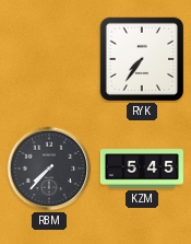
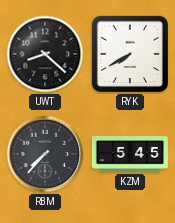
UWT: none -> 8:22 (45, 54)
RYK: 7:36 -> 7:40 (130, 54)
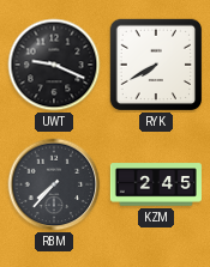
UWT: 8:22 -> 9:19 (54, 65)
KZM: 5:45 -> 2:45 (156, 184)
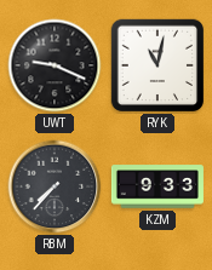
RYK: 7:40 -> 11:02 (157, 65)
KZM: 2:45 -> 9:33 (157, 186)
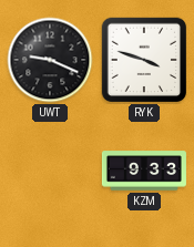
RYK: 11:02 -> 3:48 (144, 60)
RBM: 7:37 -> none (55, 186)
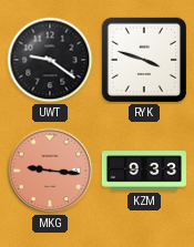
UWT: 9:19 -> 9:21 (50, 60)
MKG: none -> 9:16 (50, 171)
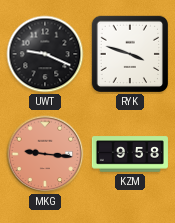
UWT: 9:21 -> 9:19 (45, 54)
KZM: 9:33 -> 9:58 (130, 154)
